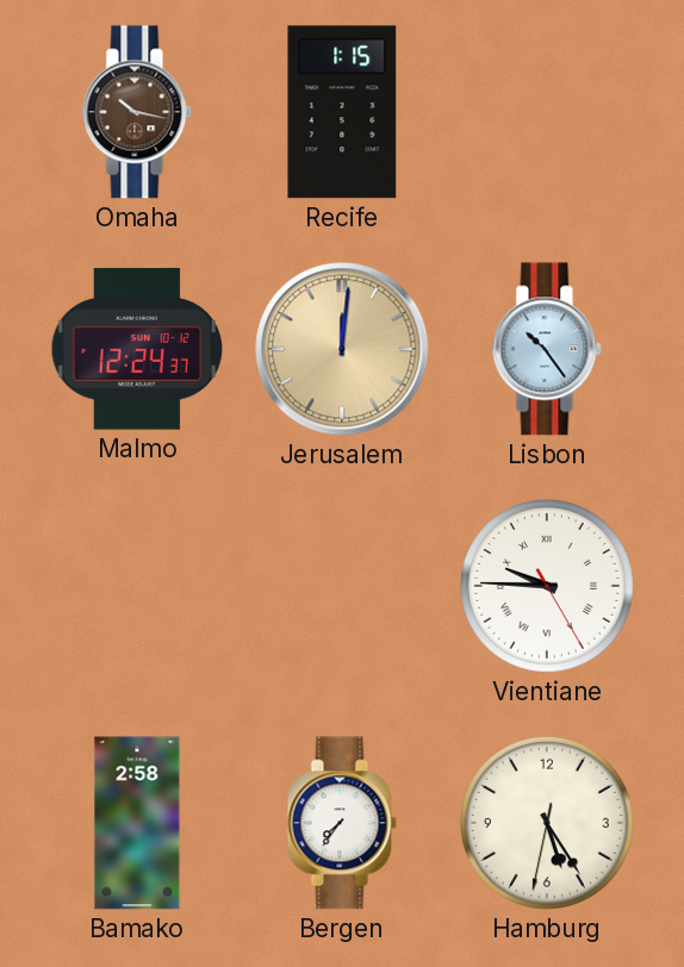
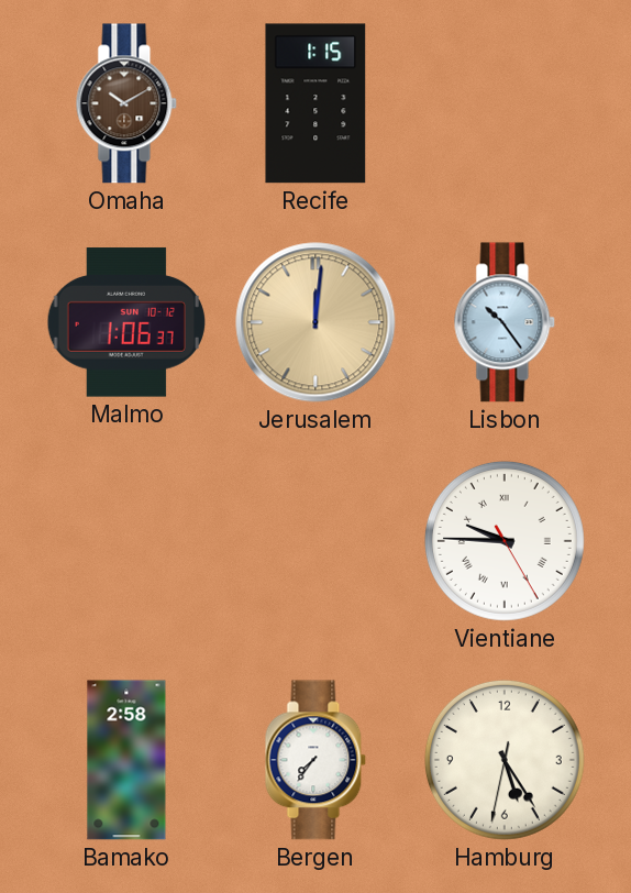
Omaha: 10:17 -> 10:10 (126, 103)
Malmo: 12:24 -> 1:06 (125, 322)
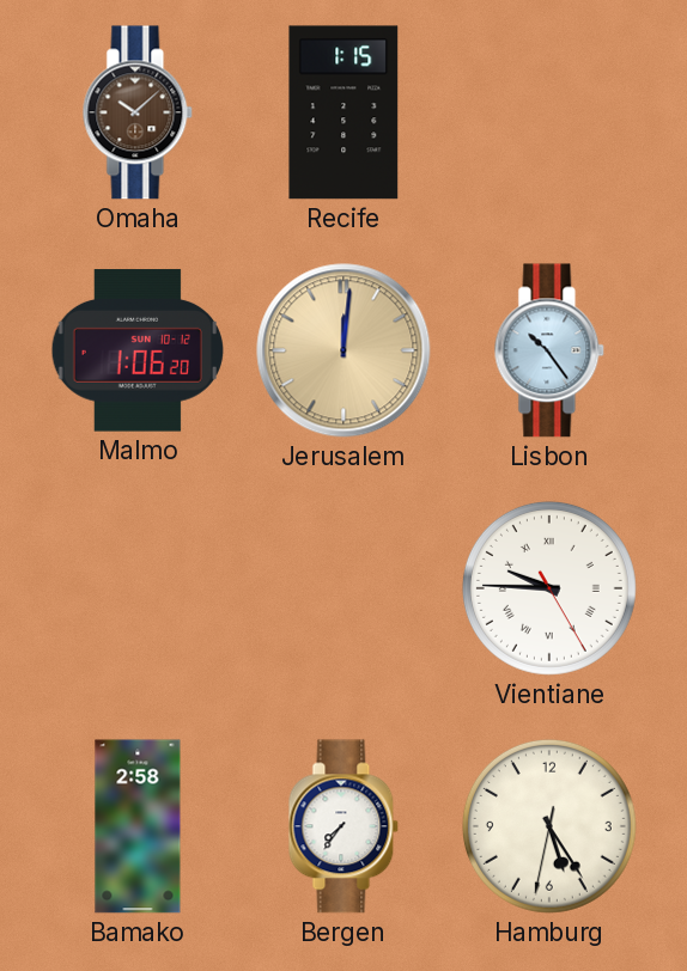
Omaha: 10:10 -> 10:08 (138, 112)
Malmo: 1:06:37 -> 1:06:20 (136, 350)
